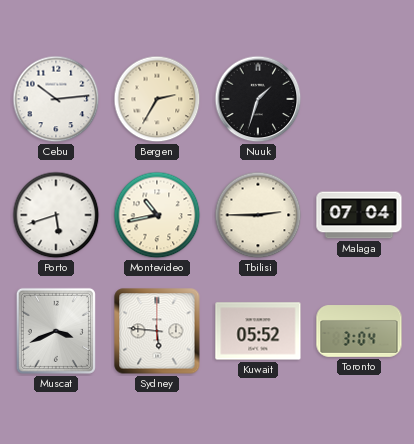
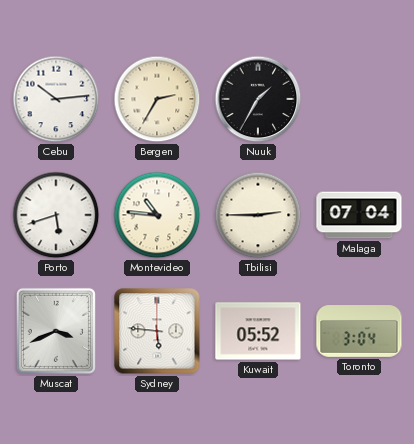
Nuuk: 1:33 -> 1:35 (258, 99)
Montevideo: 10:43 -> 10:46 (157, 215)
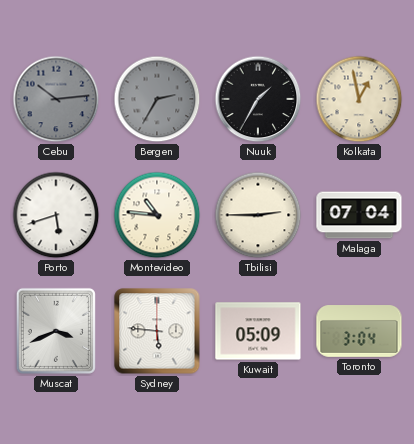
Cebu dial: white -> grey (56, 99)
Bergen dial: cream -> grey (157, 99)
Kolkata: none -> 12:58 (359, 99)
Kuwait: 05:52 -> 05:09 (258, 331)
